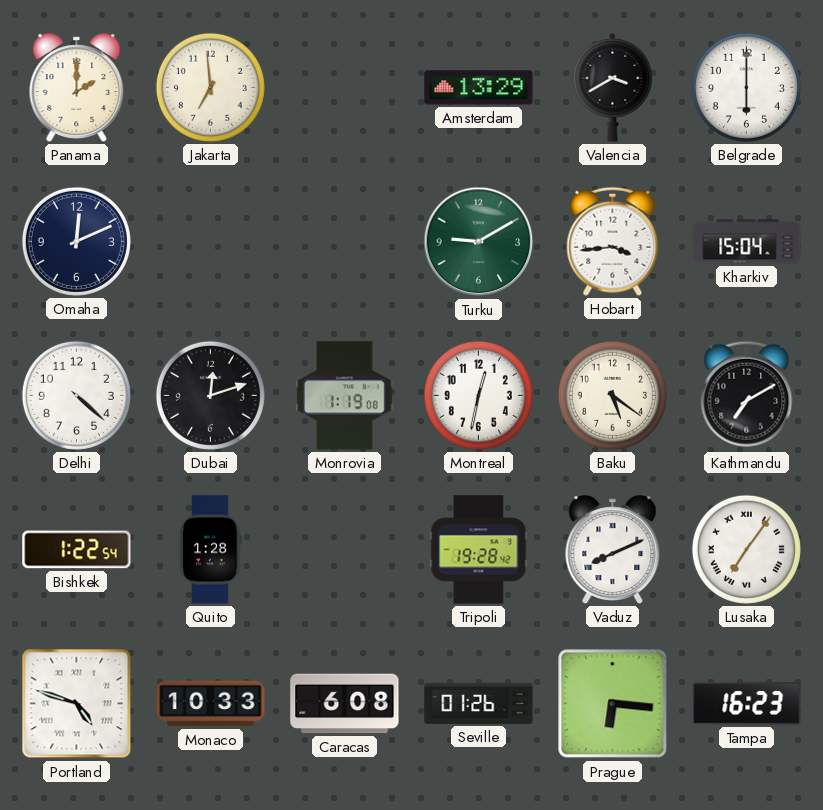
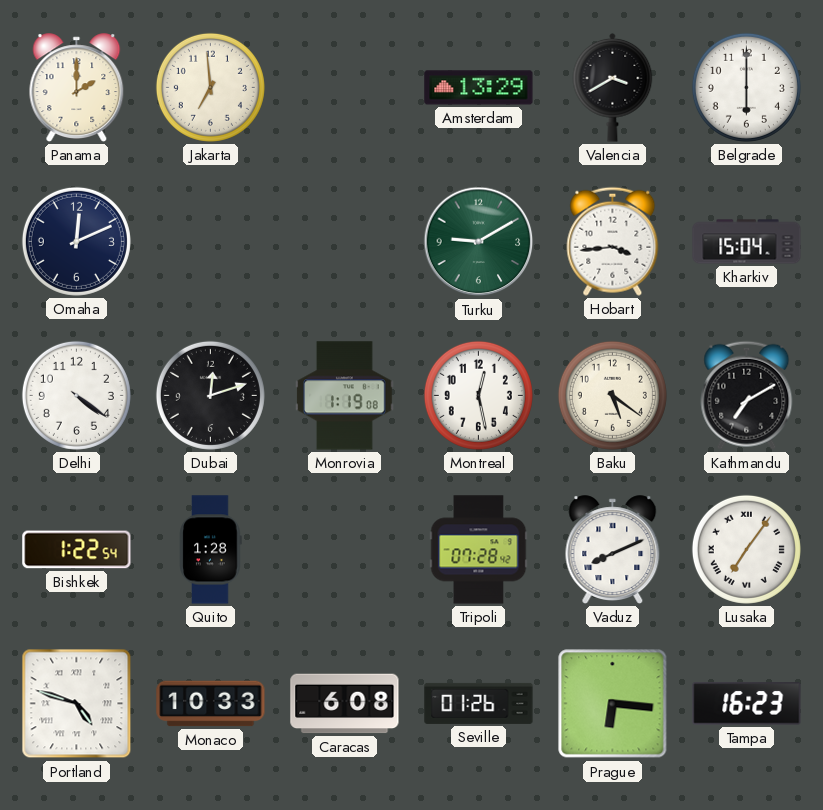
Delhi: 4:22 -> 4:21 (76, 395)
Montreal: 12:32 -> 12:28 (478, 395)
Tripoli: 19:28 -> 07:28 (479, 550)
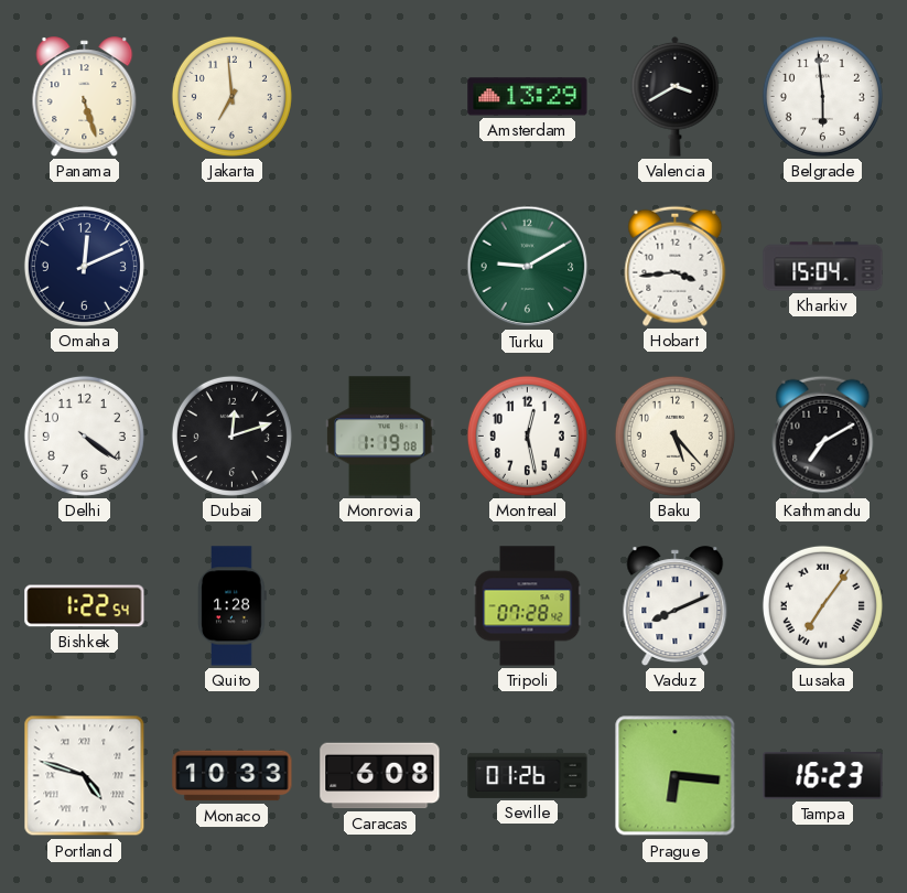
Panama: 2:00 -> 5:27 (85, 97)
Belgrade: 6:00 -> 5:59 (822, 96)
Baku: 5:21 -> 5:23 (674, 435)
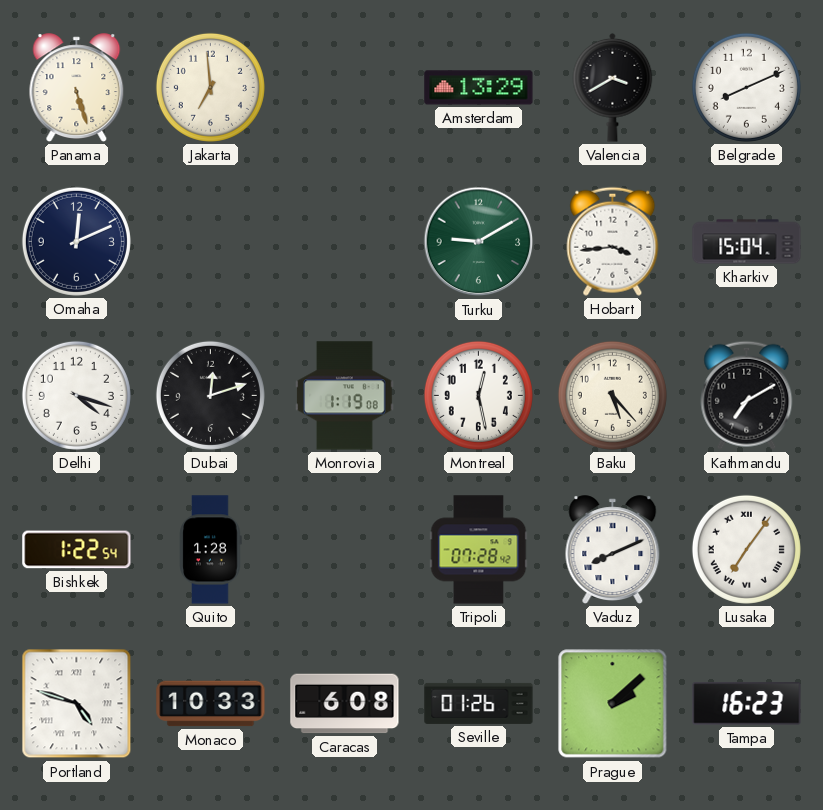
Belgrade: 5:59 -> 8:11 (746, 87)
Delhi: 4:21 -> 4:18 (76, 395)
Prague: 6:16 -> 2:08 (613, 704)
